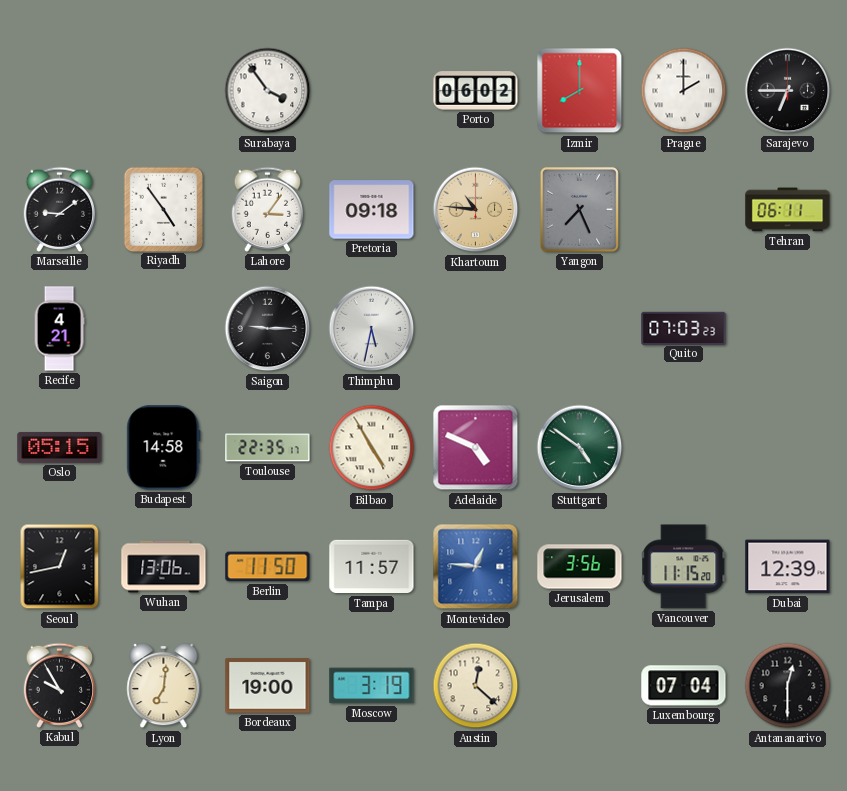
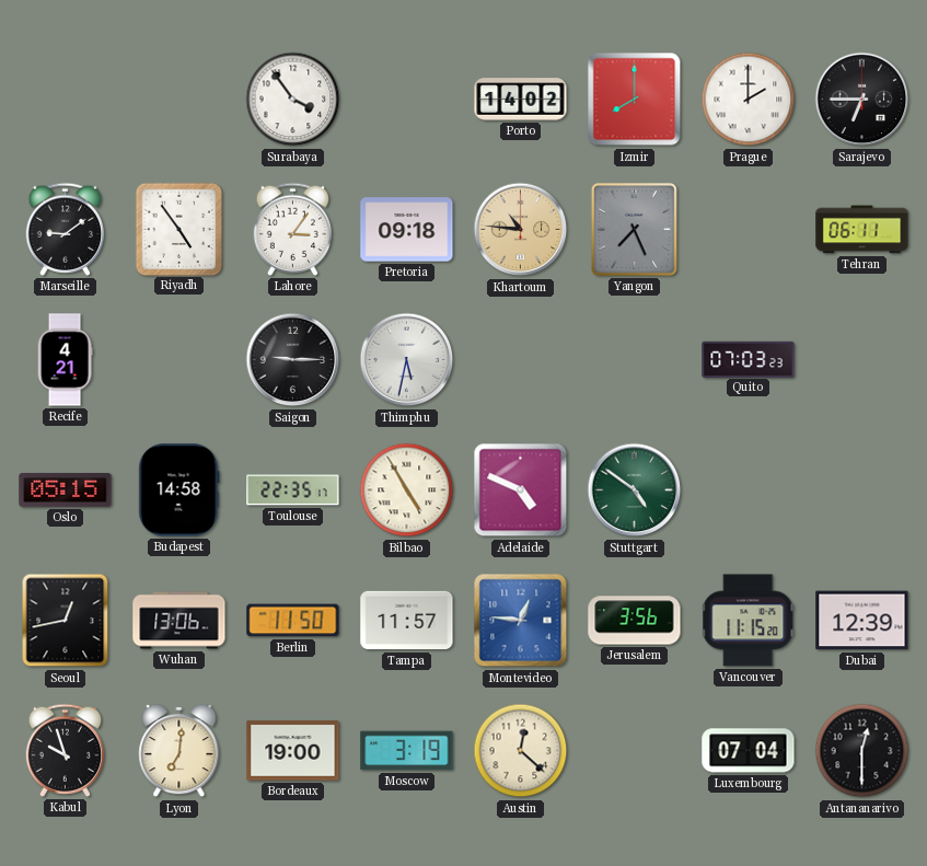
Porto: 06:02 -> 14:02 (521, 100)
Kabul: 9:55 -> 9:57 (66, 750)
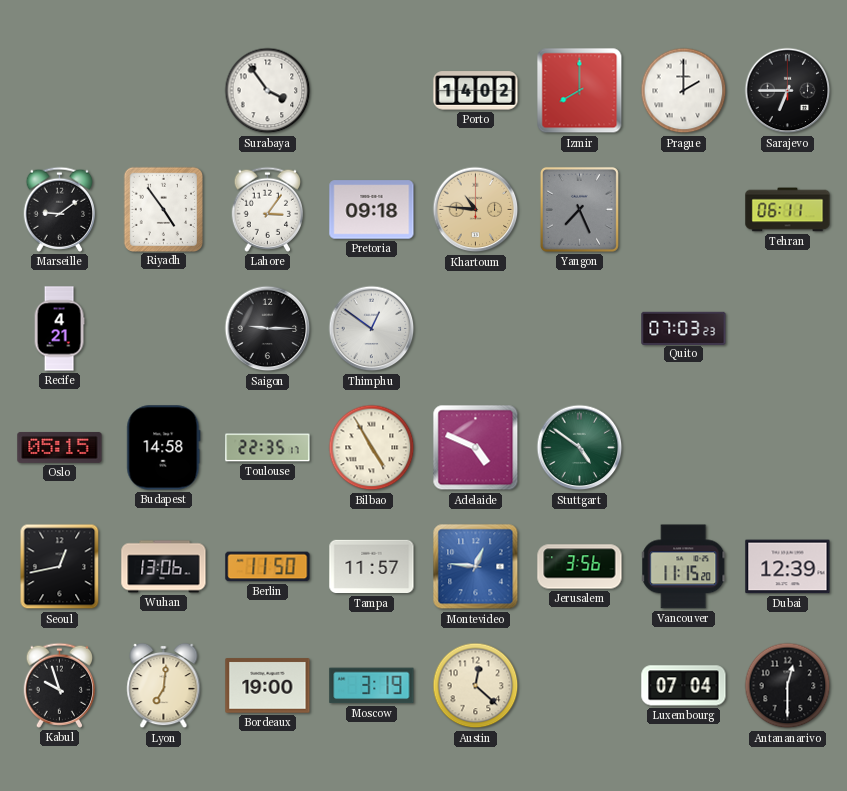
Thimphu: 5:32 -> 12:51 (372, 329)
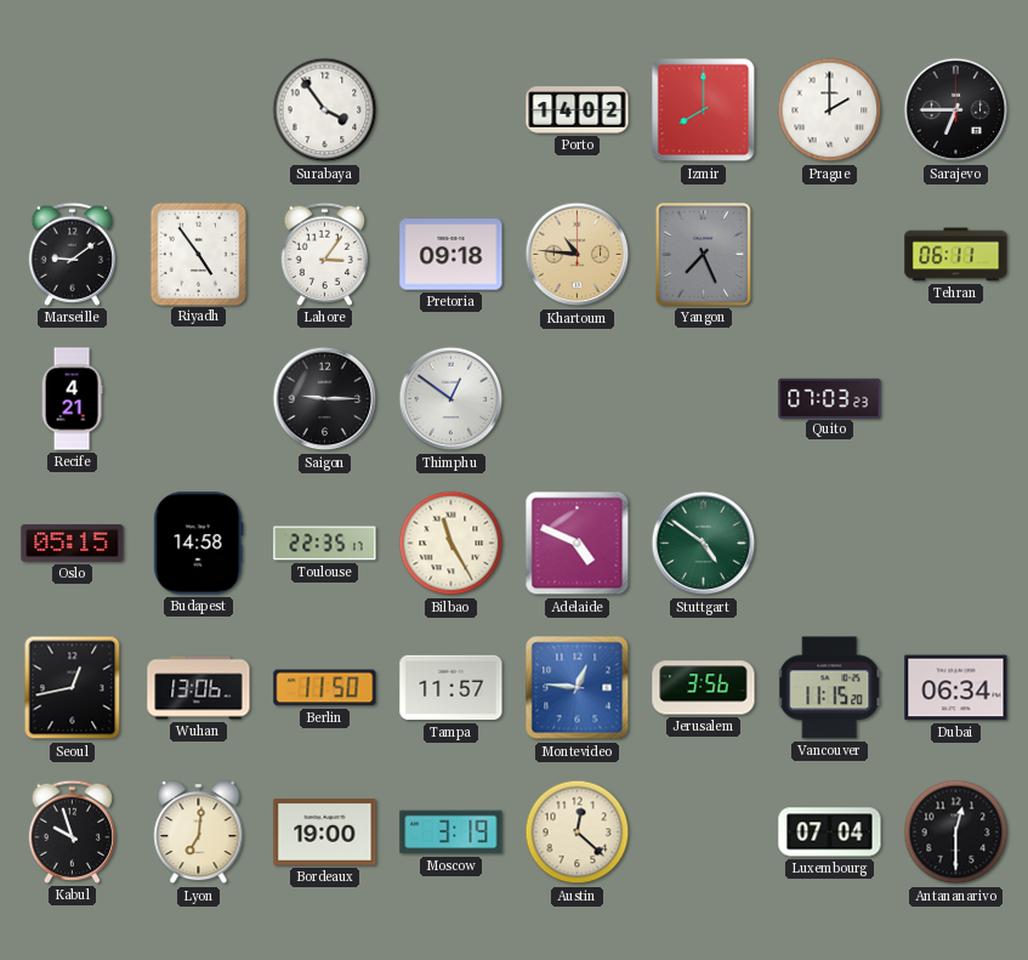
Bilbao: 4:55 -> 11:25 (451, 544)
Dubai: 12:39 -> 06:34 (956, 688)
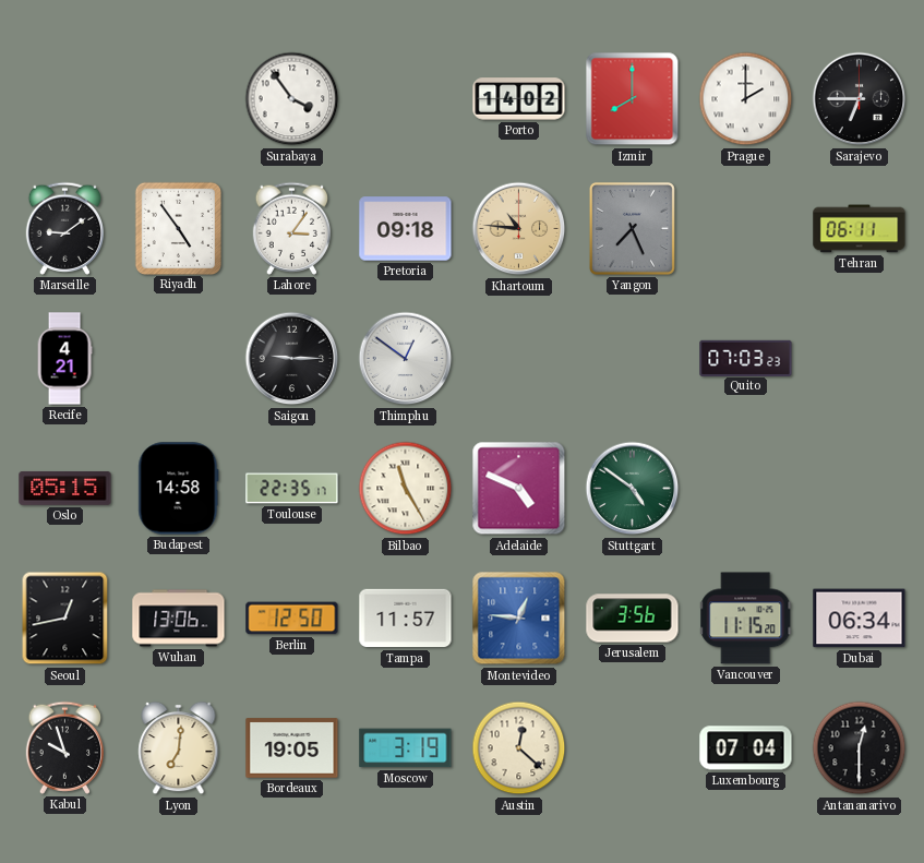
Berlin: 11:50 -> 12:50 (292, 619)
Bordeaux: 19:00 -> 19:05 (292, 748)
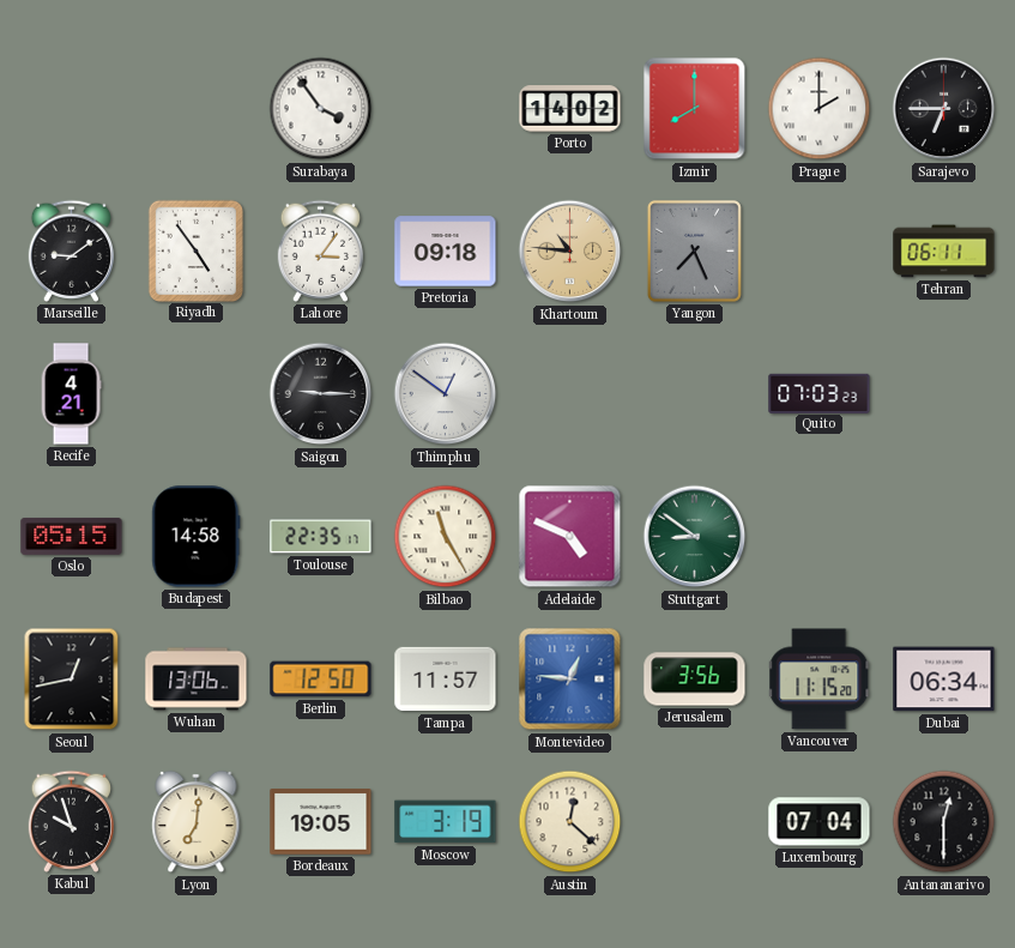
Stuttgart: 4:51 -> 8:51 (695, 537)
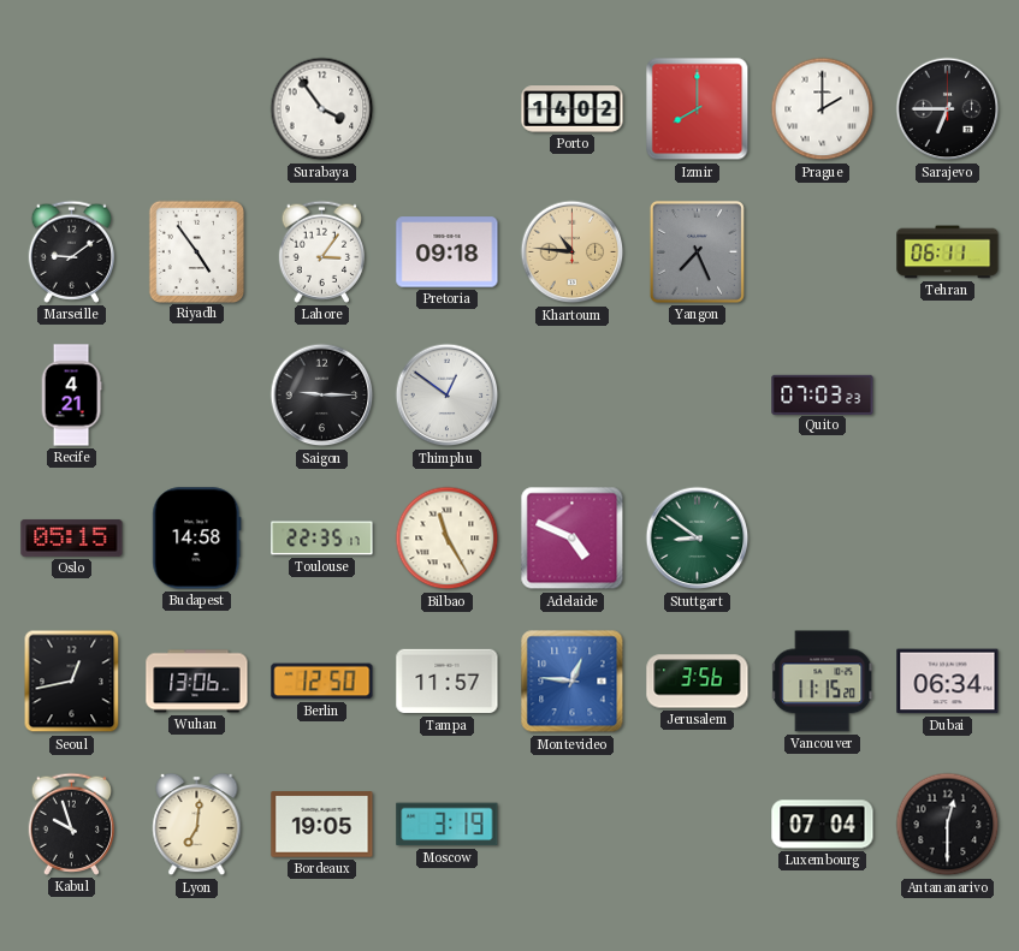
Austin: 12:22 -> none (570, 822)
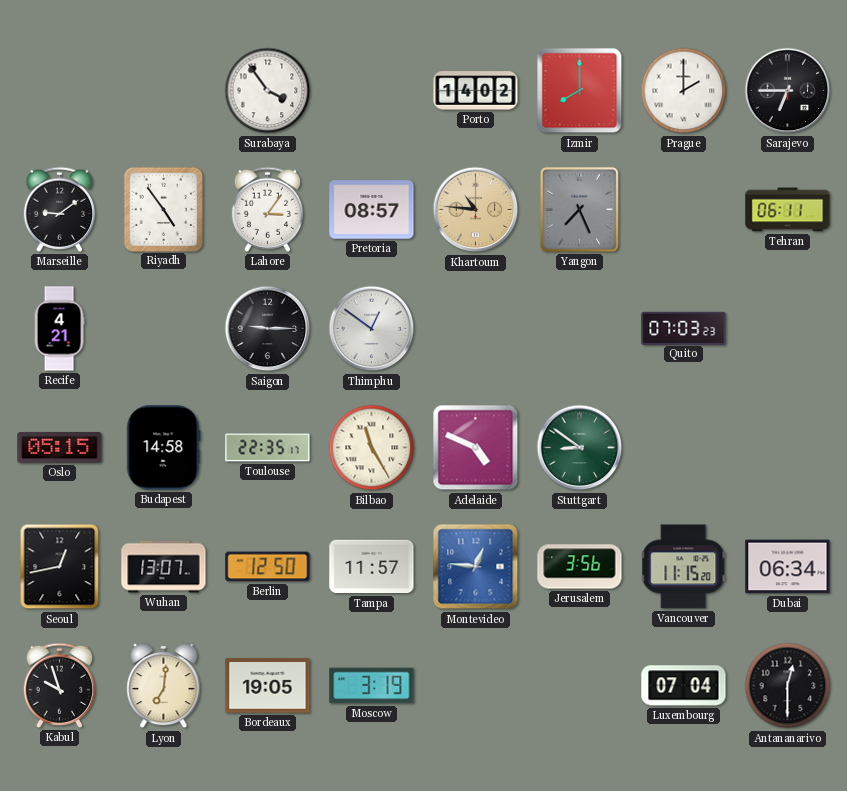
Pretoria: 09:18 -> 08:57 (372, 210)
Wuhan: 13:06 -> 13:07 (164, 567)
